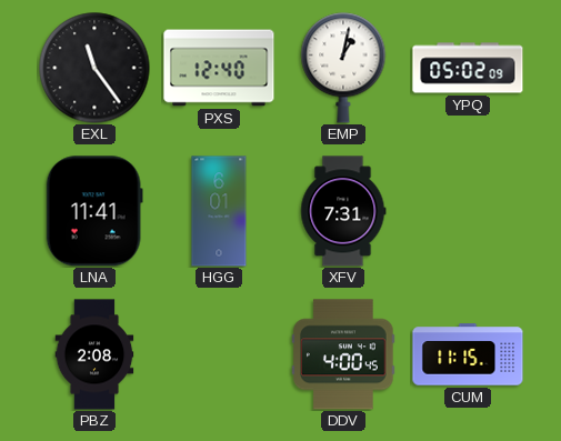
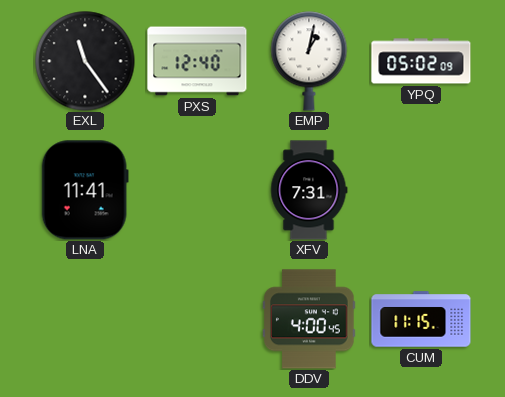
HGG: 6:01 -> none (219, 211)
PBZ: 2:08 -> none (94, 354)
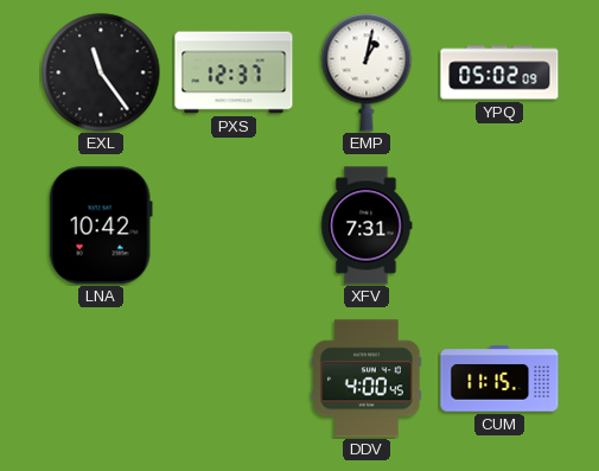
PXS: 12:40 -> 12:37 (234, 72)
LNA: 11:41 -> 10:42 (101, 225)
